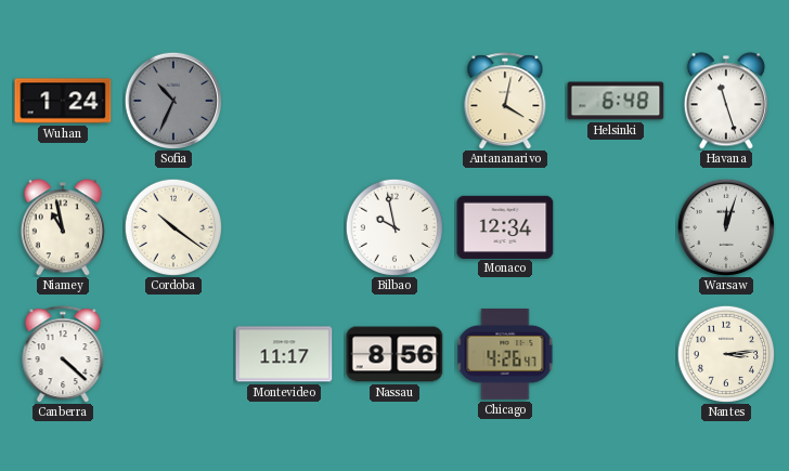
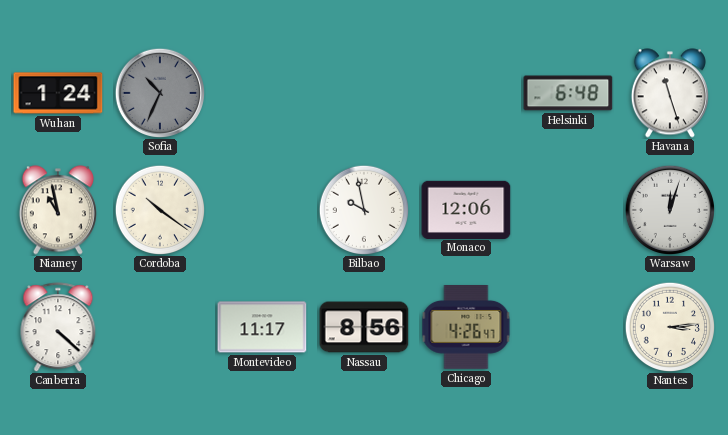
Antananarivo: 4:02 -> none (505, 101)
Monaco: 12:34 -> 12:06 (466, 209)
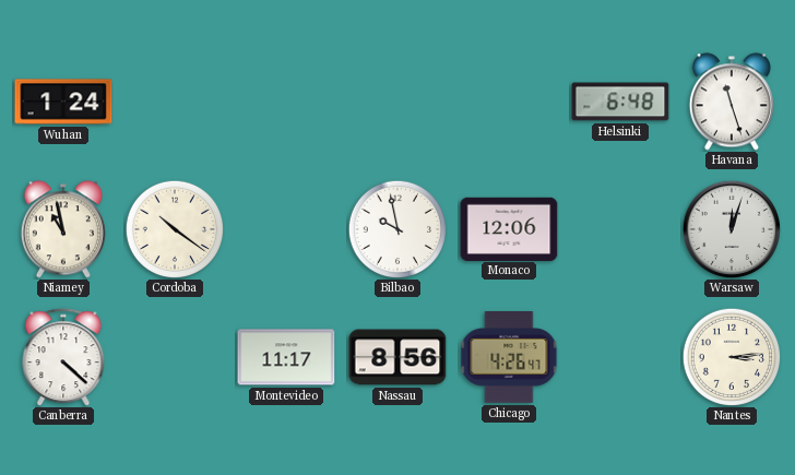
Sofia: 10:34 -> none (159, 92)
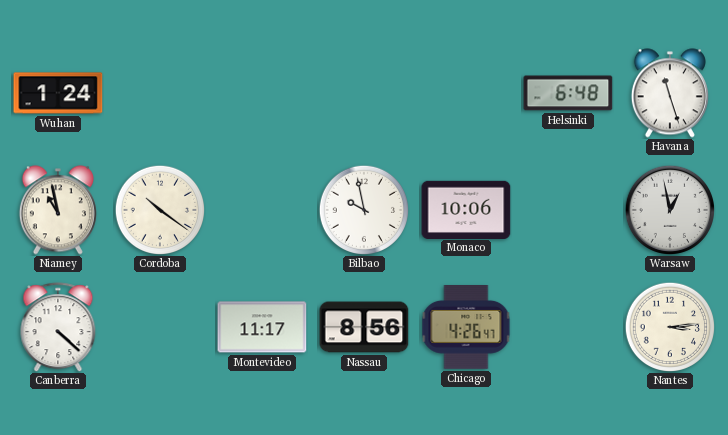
Monaco: 12:06 -> 10:06 (466, 209)
Warsaw: 12:03 -> 12:58 (669, 209)
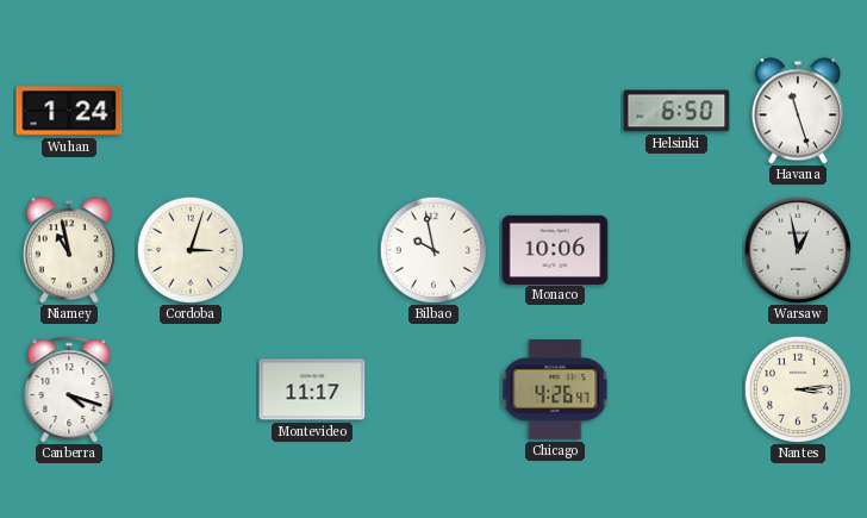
Helsinki: 6:48 -> 6:50 (676, 111)
Cordoba: 10:21 -> 3:03 (189, 249)
Canberra: 4:22 -> 4:18 (69, 389)
Nassau: 8:56 -> none (364, 327)
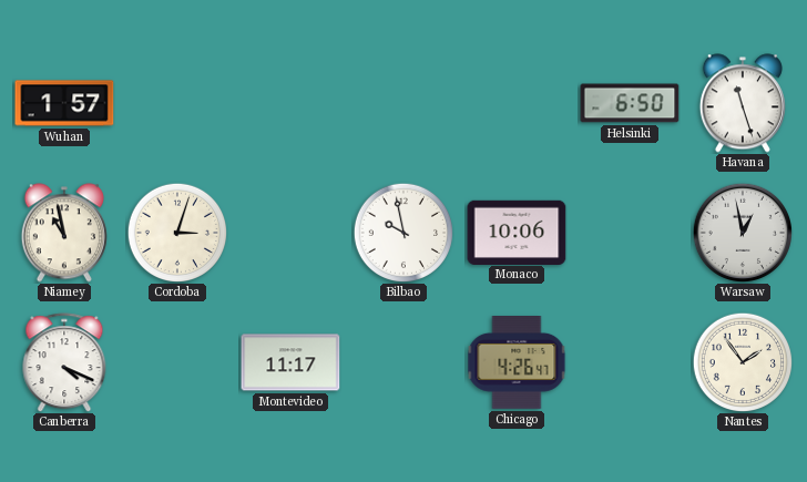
Wuhan: 1:24 -> 1:57 (64, 103)
Canberra: 4:18 -> 4:19 (64, 362)
Nantes: 3:14 -> 1:54 (742, 361)
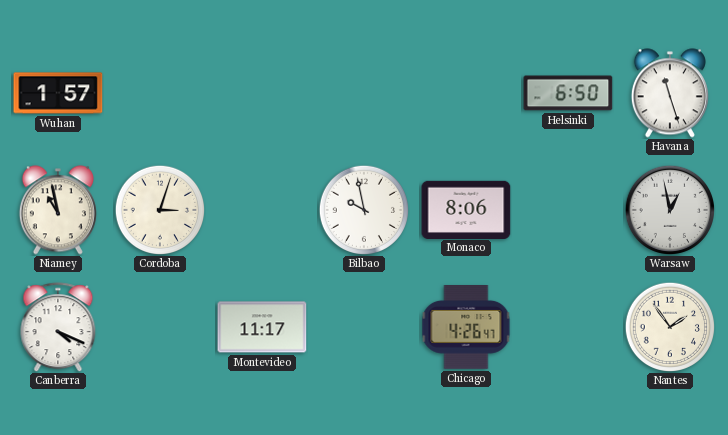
Monaco: 10:06 -> 8:06 (466, 209)
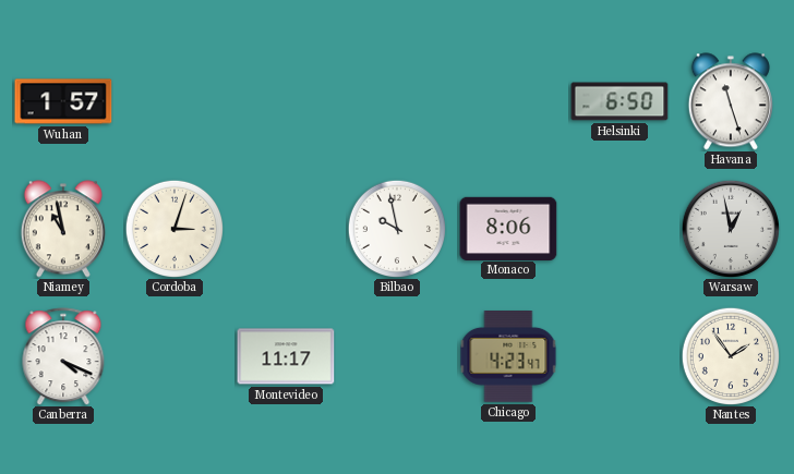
Chicago: 4:26 -> 4:23 (508, 357)
